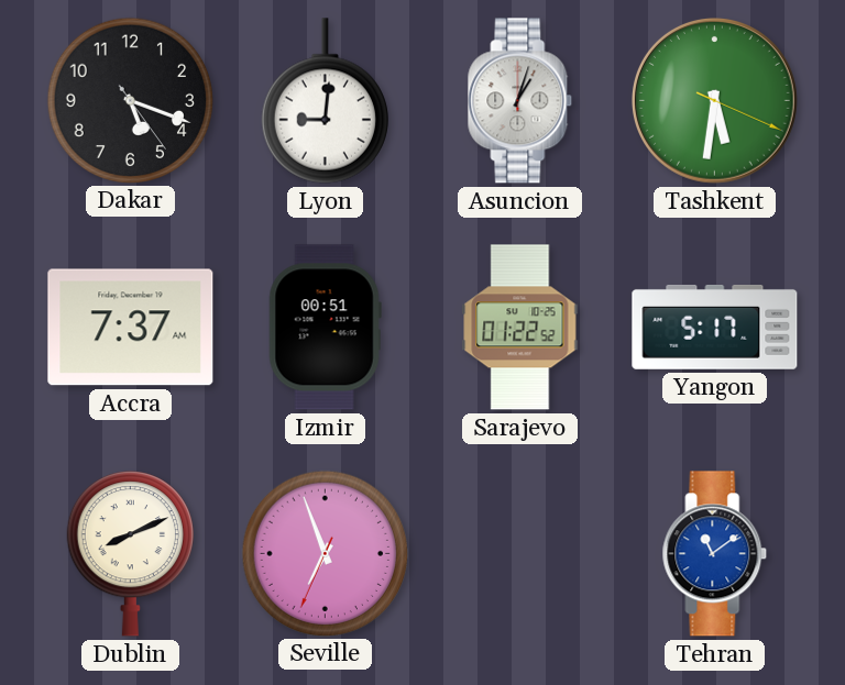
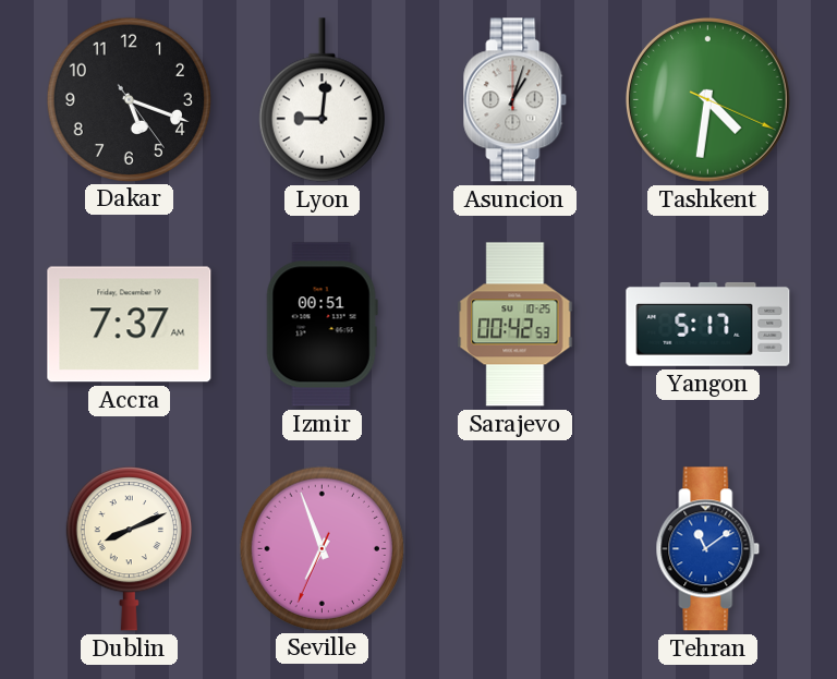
Tashkent: 5:31 -> 4:31 (707, 99)
Sarajevo: 01:22 -> 00:42 (515, 325)
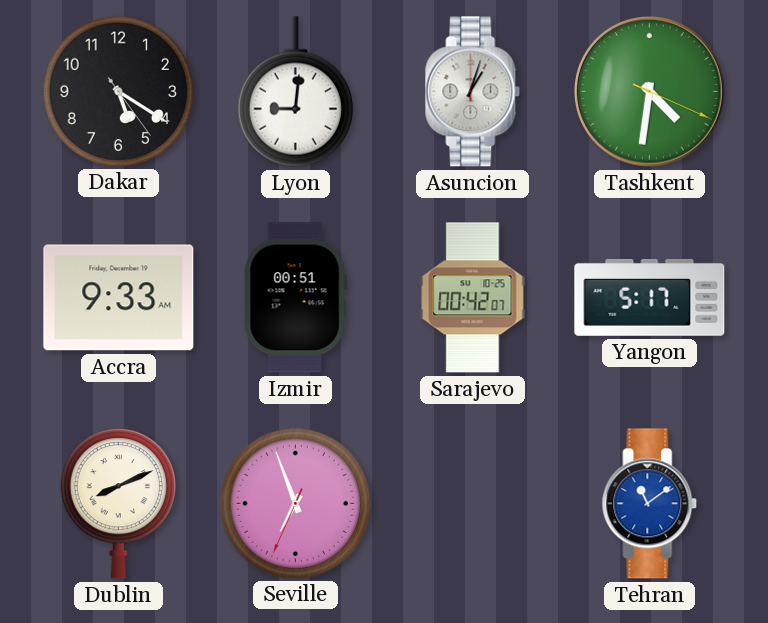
Dakar: 5:18 -> 5:20 (118, 91)
Accra: 7:37 -> 9:33 (119, 298)
Sarajevo: 00:42:53 -> 00:42:07 (473, 298)
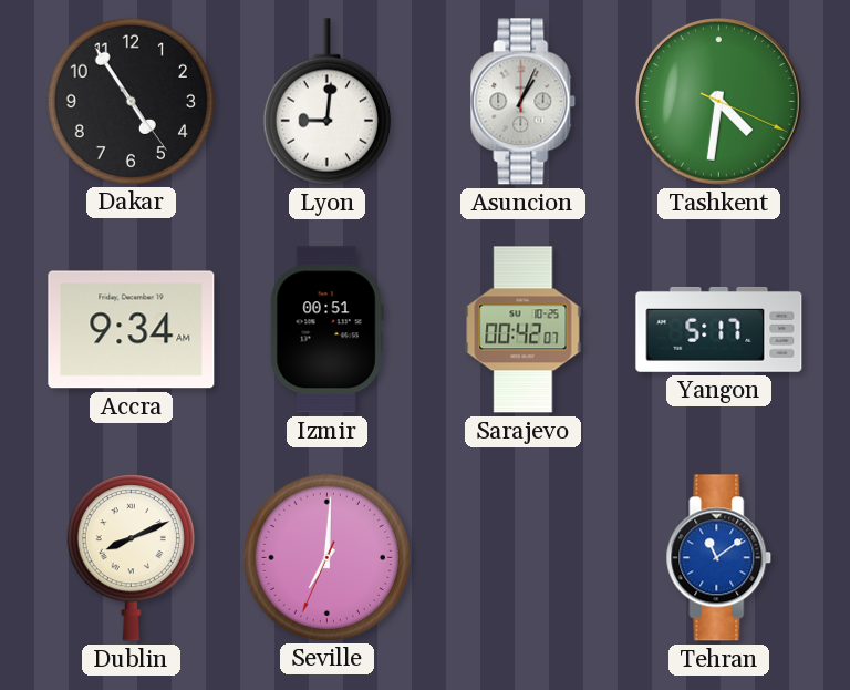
Dakar: 5:20 -> 4:54 (131, 101)
Asuncion: 1:03 -> 1:04 (524, 102)
Accra: 9:33 -> 9:34 (132, 330)
Seville: 6:56 -> 7:00 (326, 557)
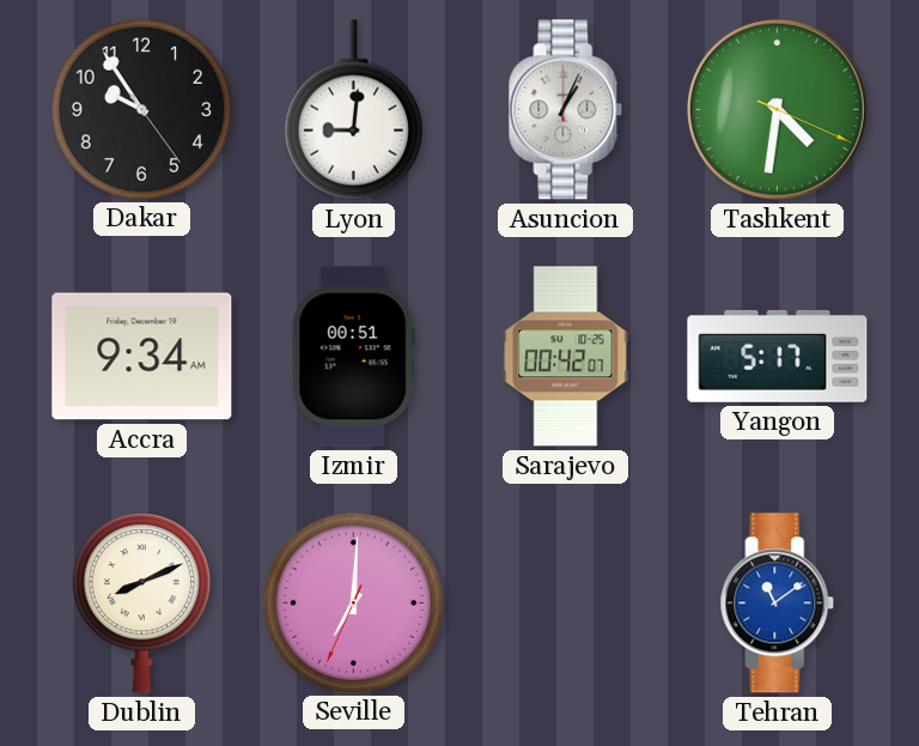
Dakar: 4:54 -> 9:54 (141, 109)
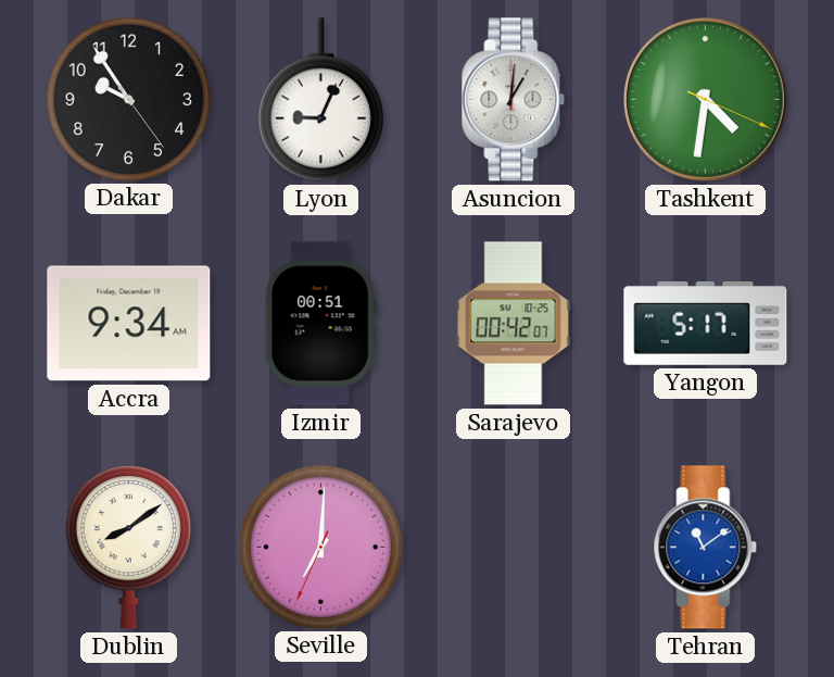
Lyon: 9:01 -> 9:04 (320, 100)
Asuncion: 1:04 -> 1:01 (514, 100)
Dublin: 8:11 -> 8:09 (128, 548)
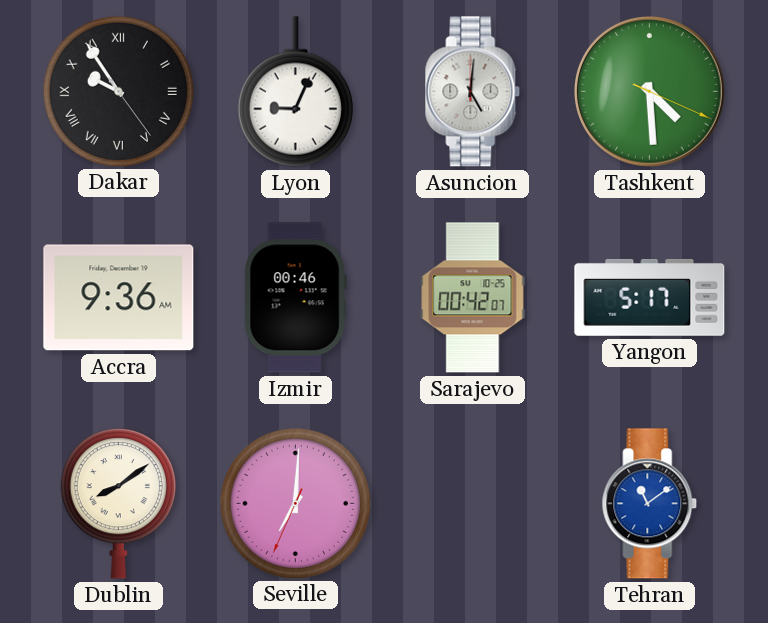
Dakar numerals: Arabic -> Roman (118, 91)
Asuncion: 1:01 -> 5:01 (473, 92)
Tashkent: 4:31 -> 4:29 (649, 91)
Accra: 9:34 -> 9:36 (119, 298)
Izmir: 00:51 -> 00:46 (295, 298)
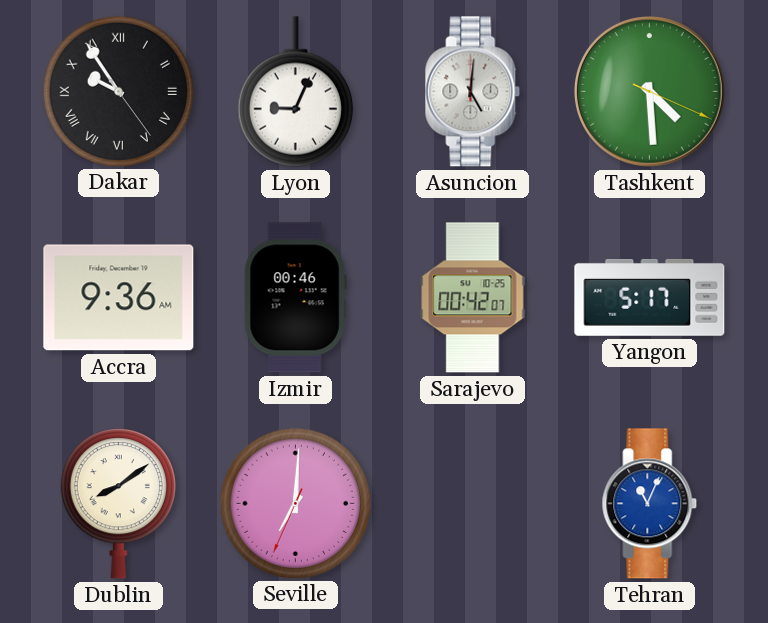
Tehran: 11:09 -> 11:04 (650, 504)
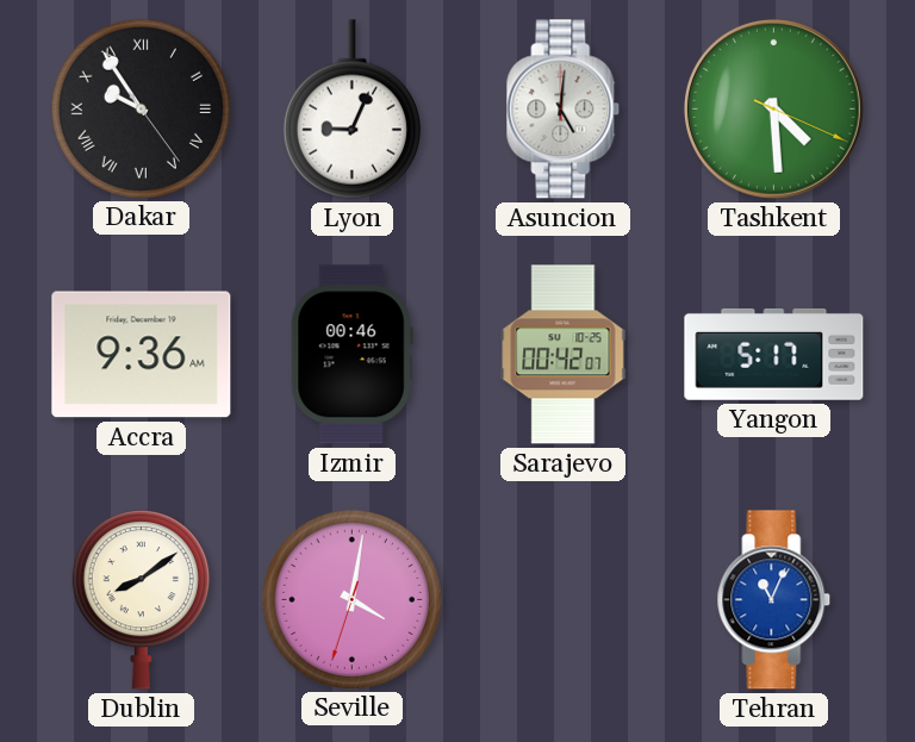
Seville: 7:00 -> 4:01 (351, 599)
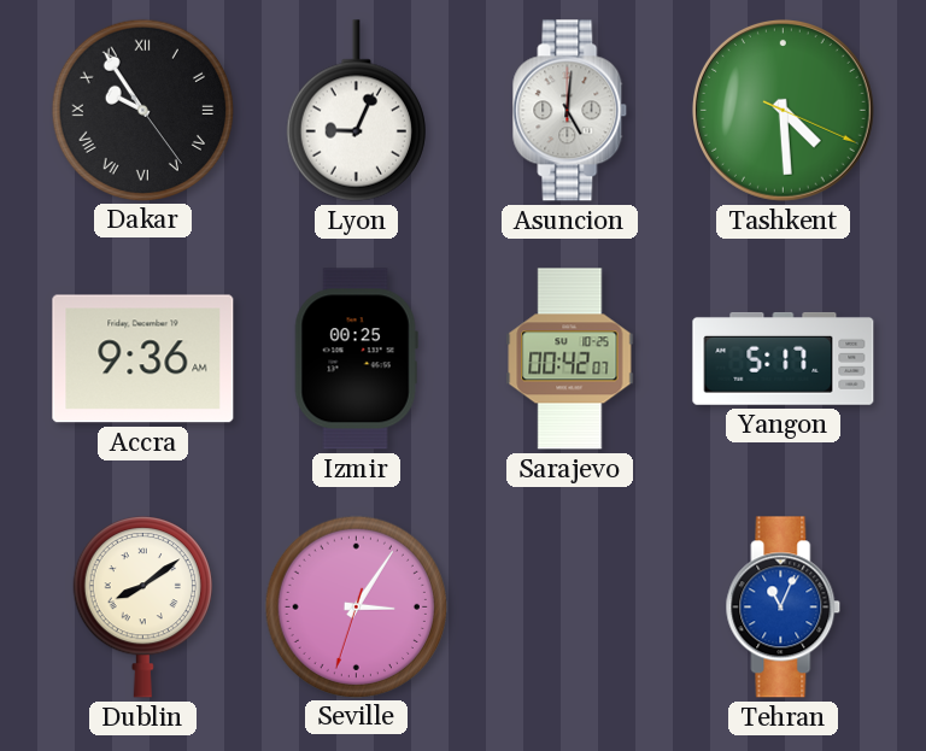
Izmir: 00:46 -> 00:25 (356, 359)
Seville: 4:01 -> 3:05 (356, 606)
